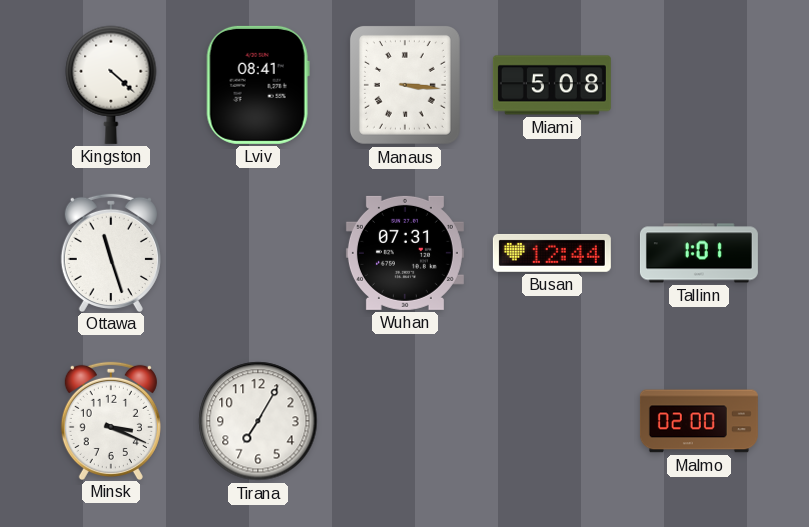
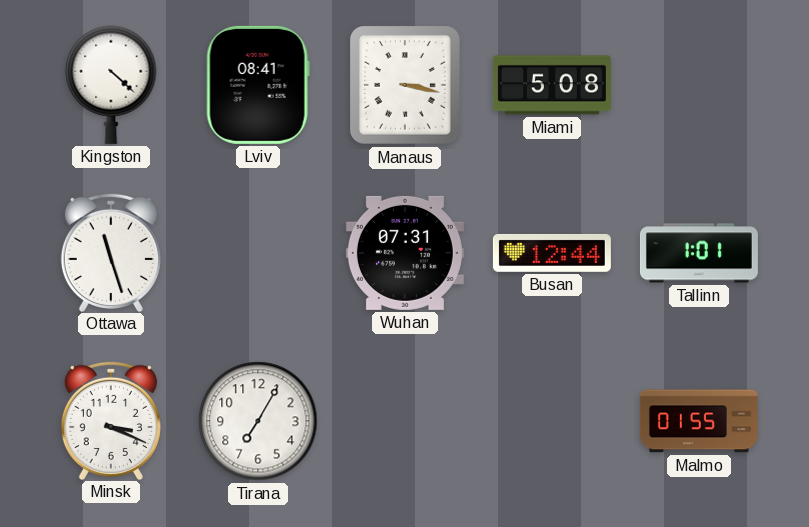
Manaus: 3:16 -> 3:17 (405, 85)
Malmo: 02:00 -> 01:55 (699, 421)
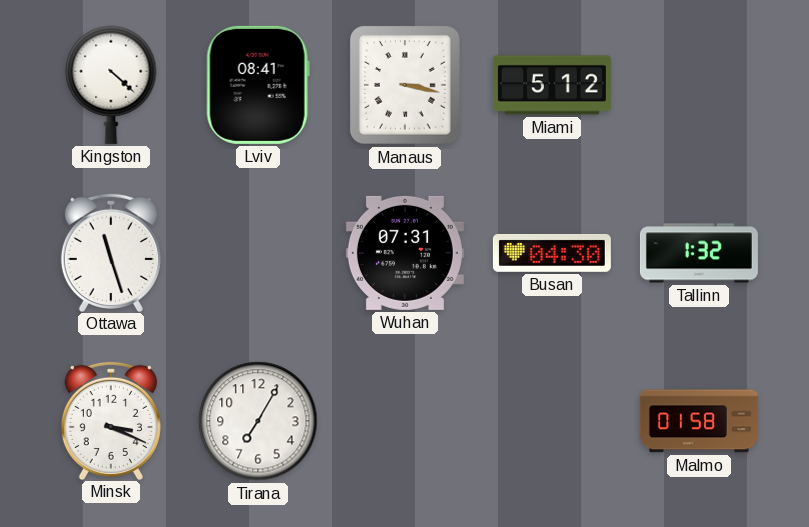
Miami: 5:08 -> 5:12 (552, 85)
Busan: 12:44 -> 04:30 (552, 253)
Tallinn: 1:01 -> 1:32 (699, 253)
Malmo: 01:55 -> 01:58 (699, 421)
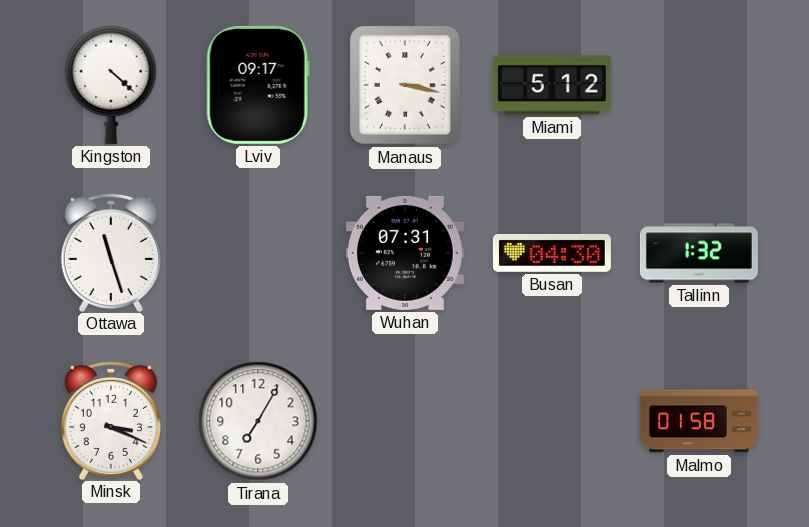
Lviv: 08:41 -> 09:17 (258, 85)
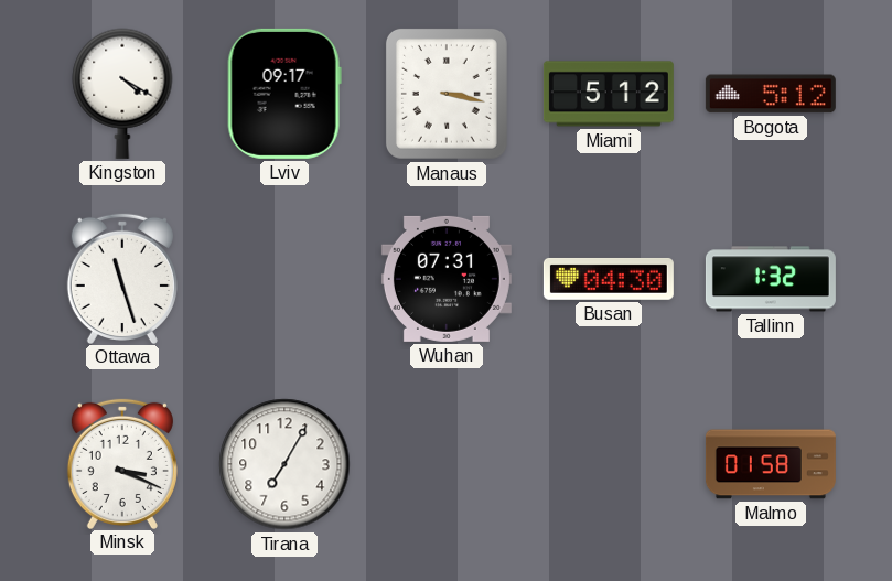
Kingston: 4:22 -> 4:20 (122, 94)
Bogota: none -> 5:12 (771, 94)
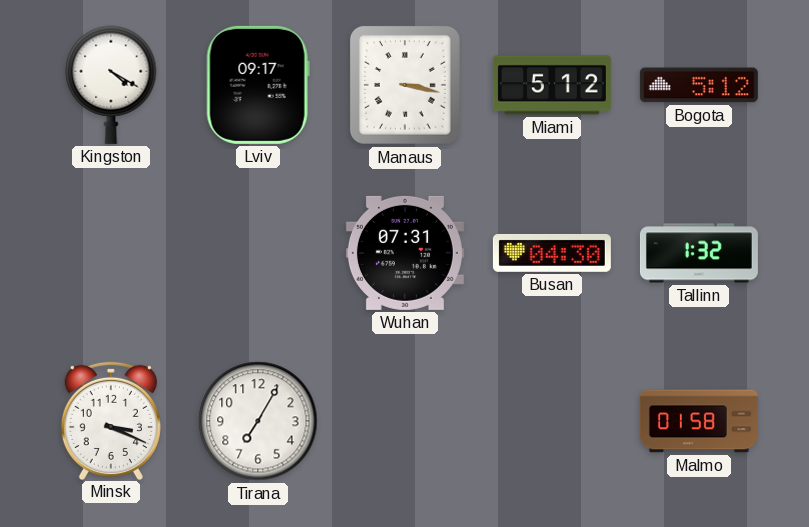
Ottawa: 11:27 -> none (122, 278)
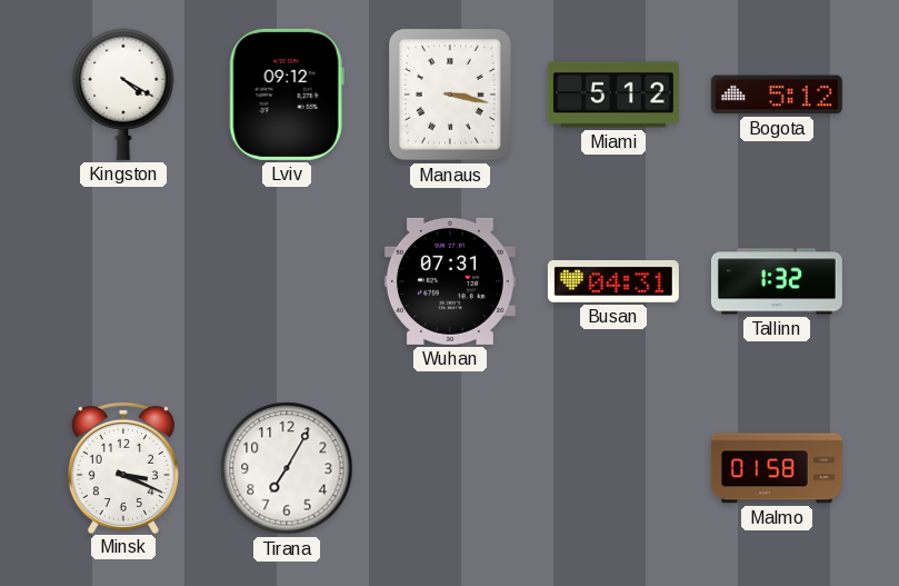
Lviv: 09:17 -> 09:12 (287, 95)
Busan: 04:30 -> 04:31 (613, 281)
